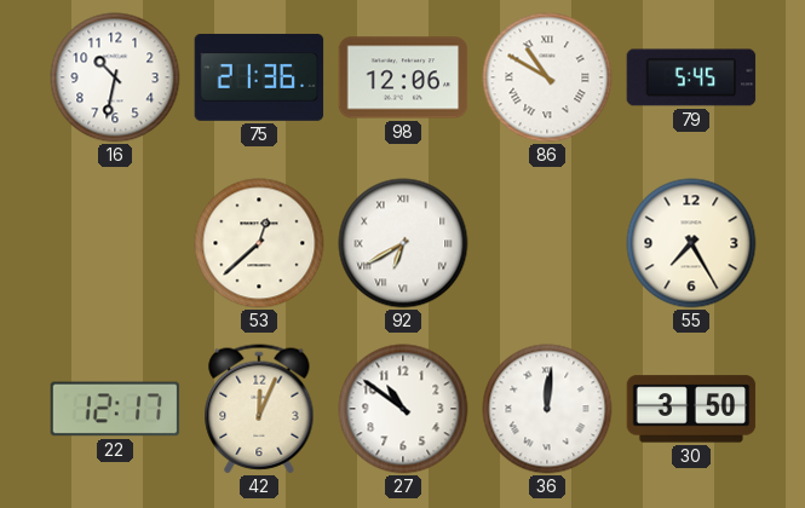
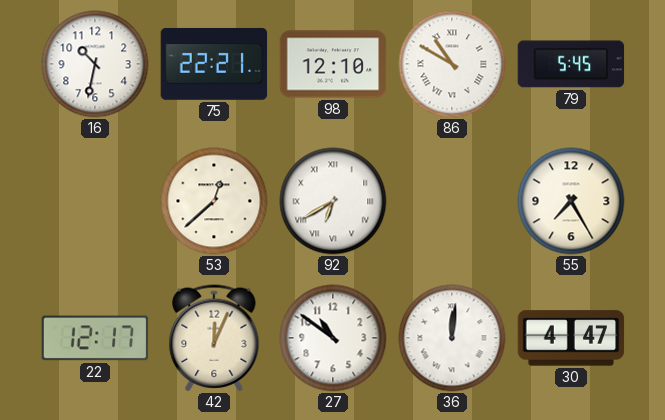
75: 21:36 -> 22:21 (214, 64)
98: 12:06 -> 12:10 (333, 64)
30: 3:50 -> 4:47 (571, 338)
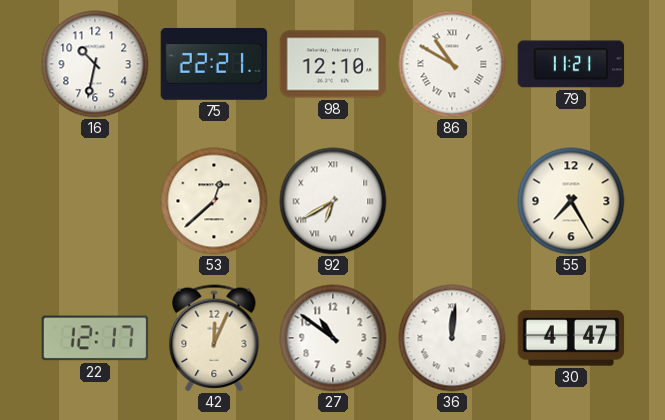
79: 5:45 -> 11:21 (571, 64)
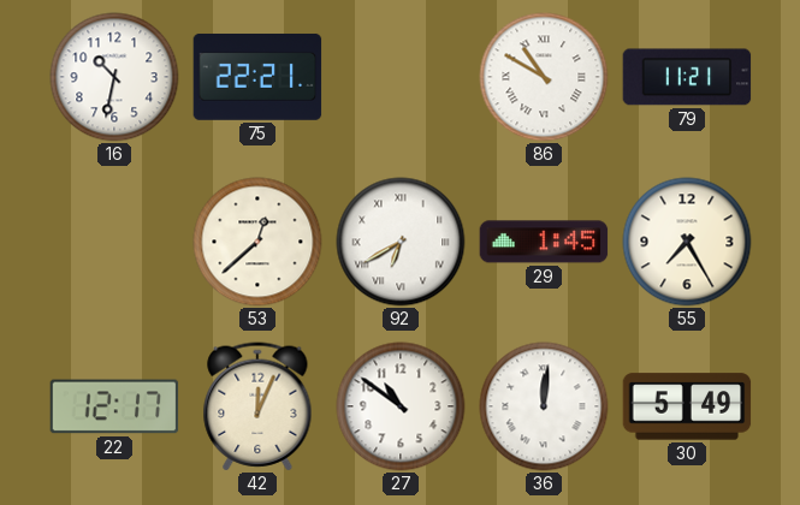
98: 12:10 -> none (333, 64)
29: none -> 1:45 (544, 242)
30: 4:47 -> 5:49 (687, 406)
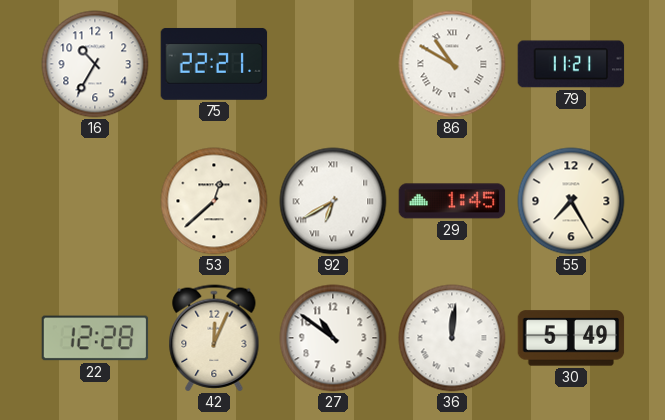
16: 10:32 -> 10:35 (95, 64)
22: 12:17 -> 12:28 (95, 338)
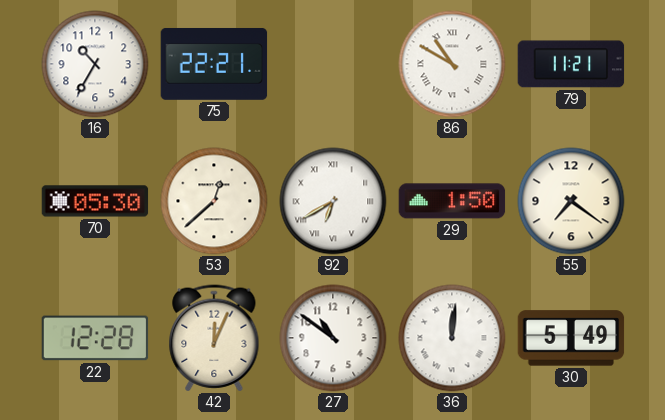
70: none -> 05:30 (95, 201)
29: 1:45 -> 1:50 (452, 201)
55: 7:25 -> 7:21 (571, 201)
